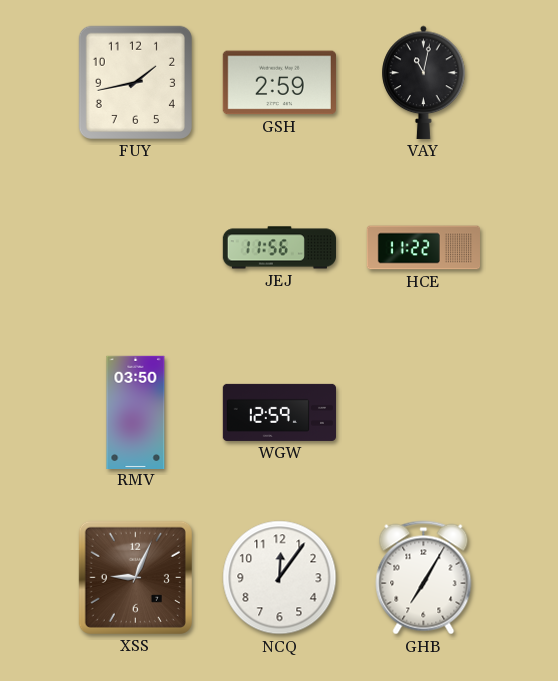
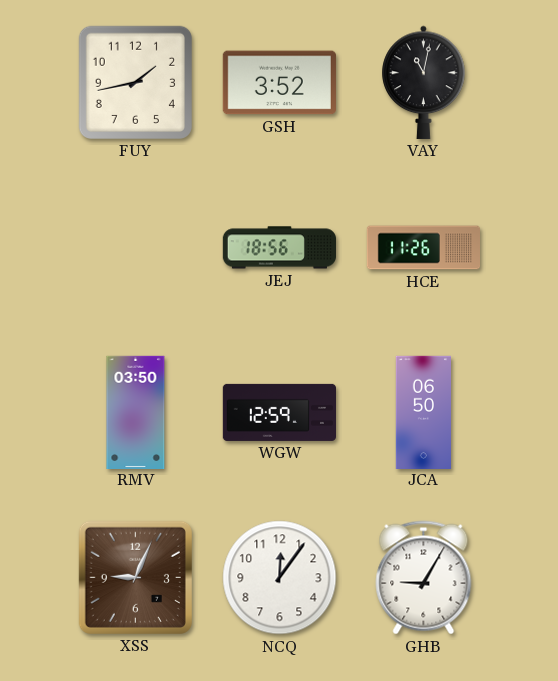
GSH: 2:59 -> 3:52 (279, 83)
JEJ: 11:56 -> 18:56 (279, 248)
HCE: 11:22 -> 11:26 (423, 248)
JCA: none -> 06:50 (423, 412)
GHB: 7:05 -> 9:05 (424, 578)
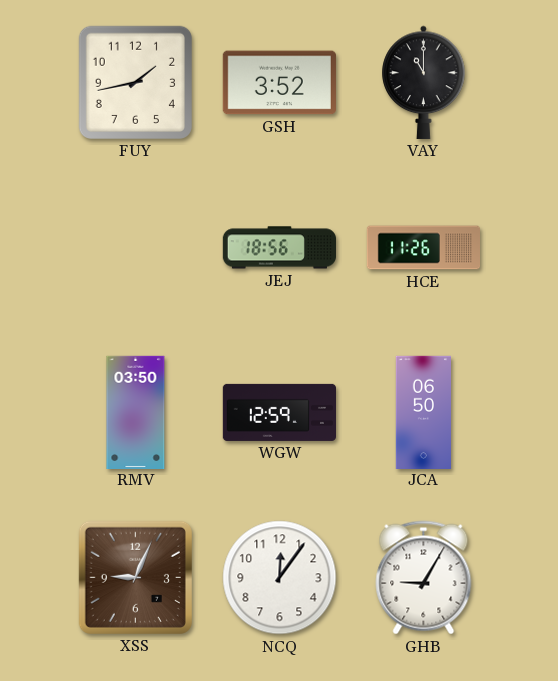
VAY: 11:02 -> 11:00 (424, 82)
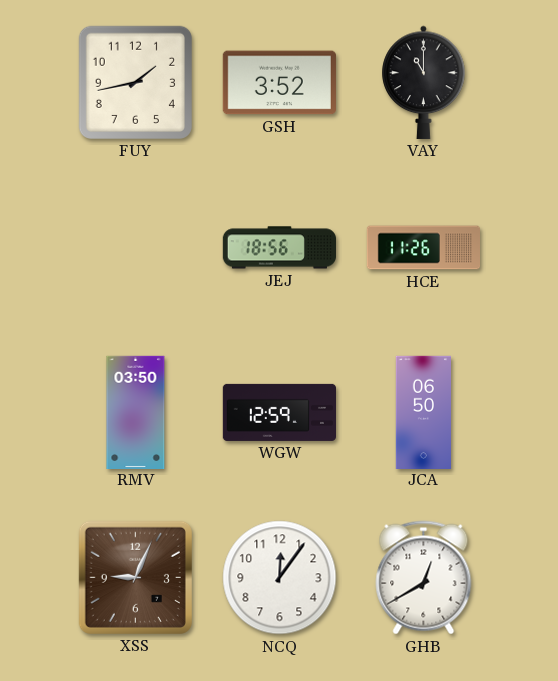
GHB: 9:05 -> 12:40 (424, 578)
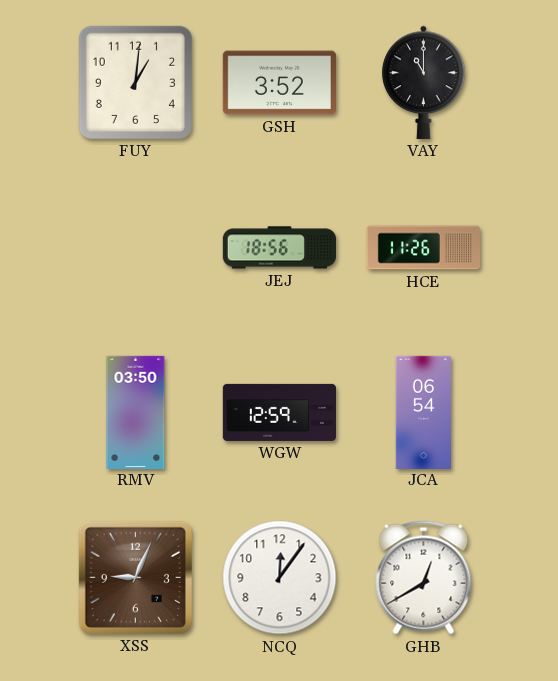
FUY: 1:43 -> 1:01 (135, 82)
JCA: 06:50 -> 06:54 (423, 412)
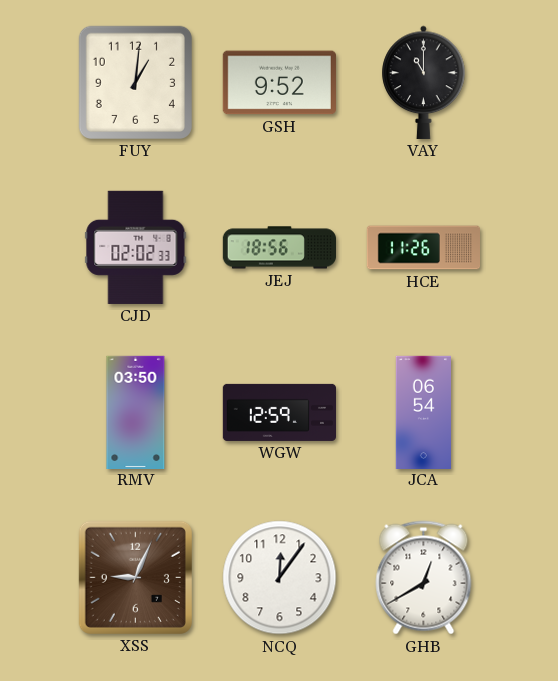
GSH: 3:52 -> 9:52 (279, 83)
CJD: none -> 02:02 (136, 247)
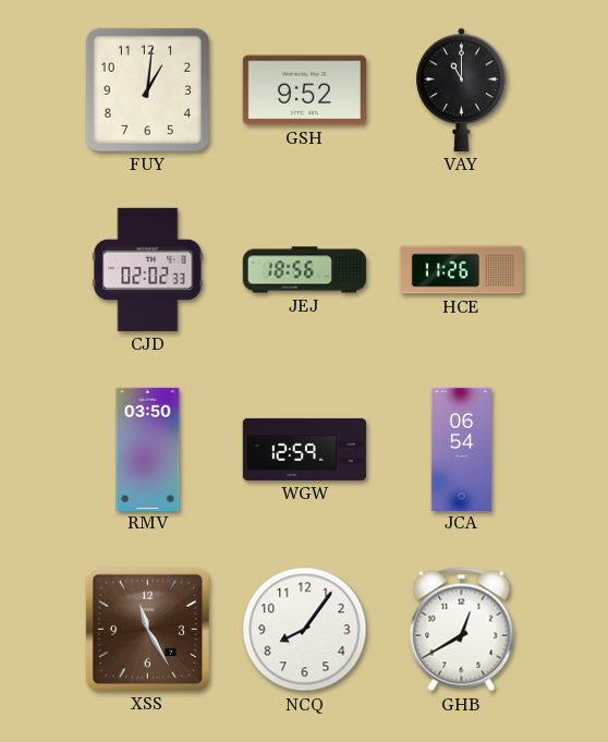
XSS: 9:04 -> 11:25 (147, 629)
NCQ: 12:06 -> 8:06 (305, 630)
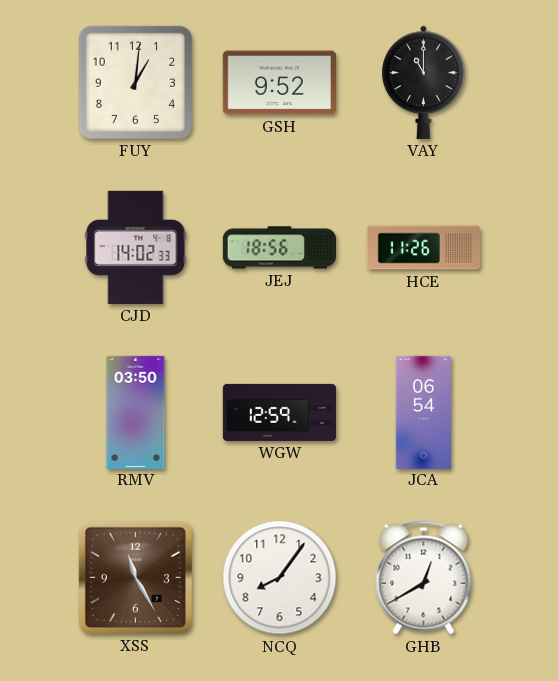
CJD: 02:02 -> 14:02 (136, 247)
